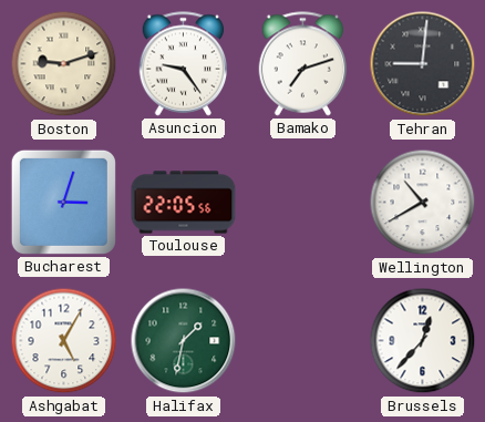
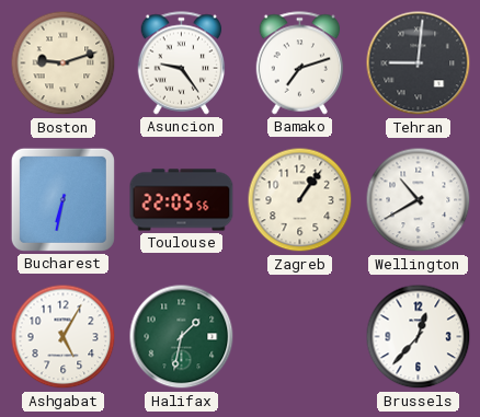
Bucharest: 3:03 -> 6:32 (62, 199)
Zagreb: none -> 1:06 (300, 200)
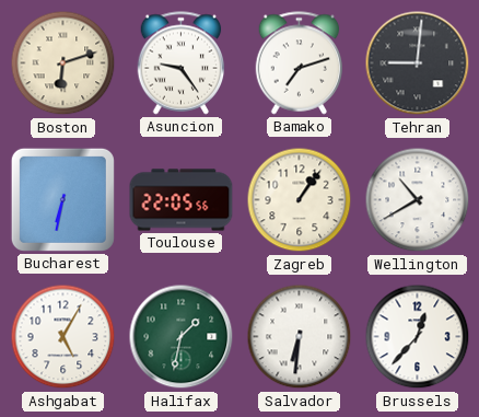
Boston: 9:12 -> 6:12 (63, 63)
Salvador: none -> 6:31 (300, 337)
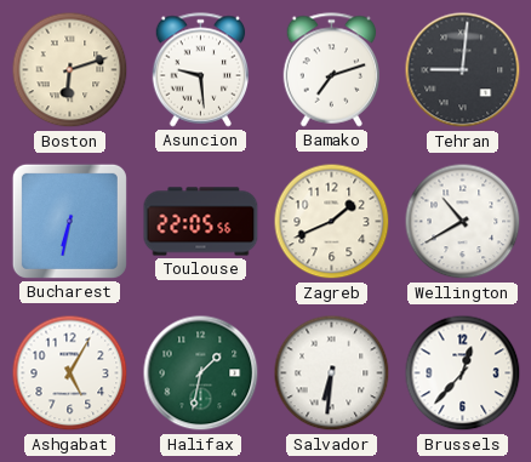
Asuncion: 9:24 -> 9:29 (201, 70)
Zagreb: 1:06 -> 1:41 (332, 222)
